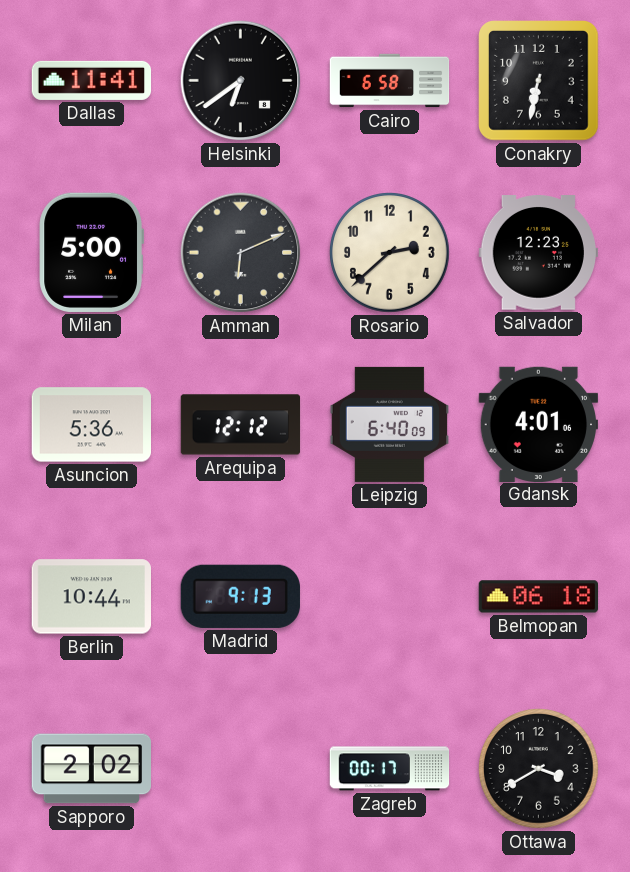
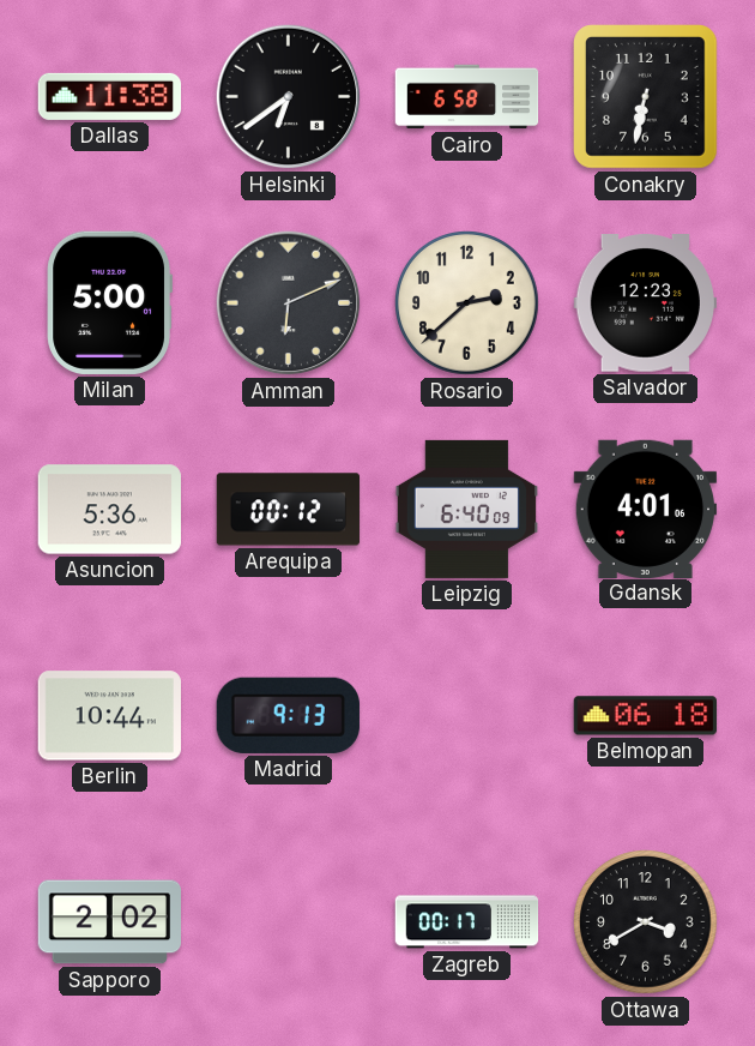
Dallas: 11:41 -> 11:38 (110, 96)
Arequipa: 12:12 -> 00:12 (289, 510)
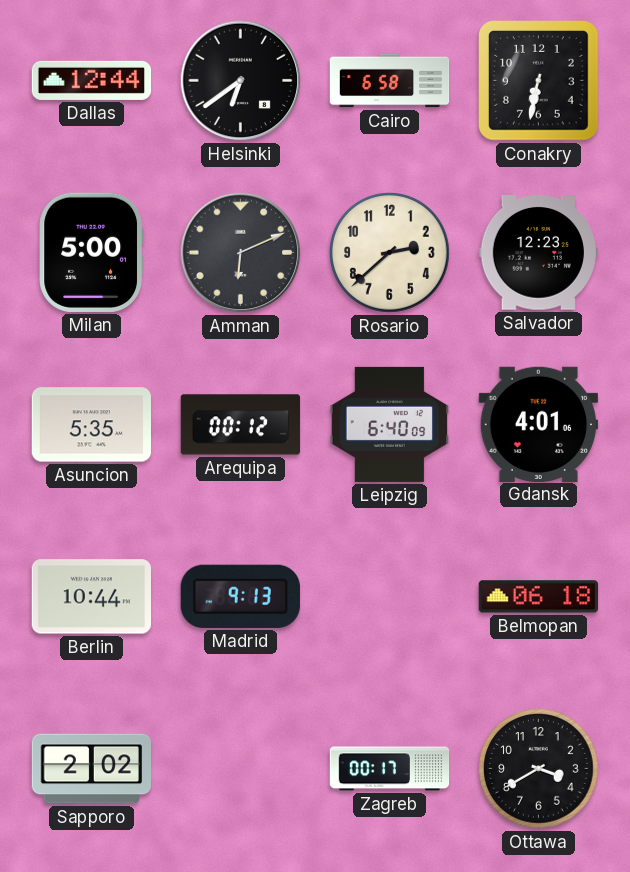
Dallas: 11:38 -> 12:44 (92, 80)
Asuncion: 5:36 -> 5:35 (92, 425)
